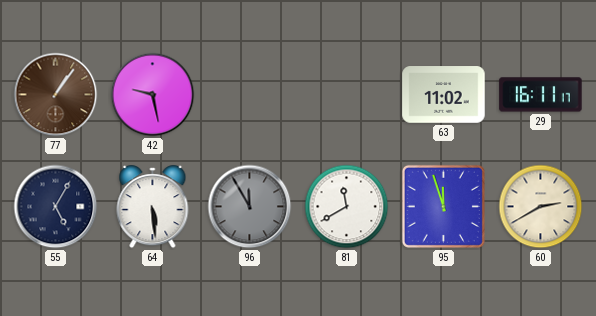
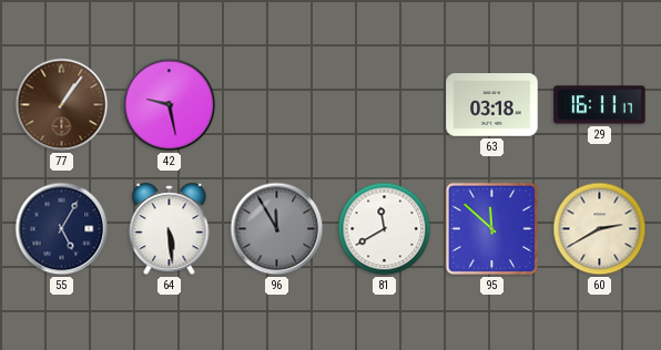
63: 11:02 -> 03:18 (492, 105)
95: 11:57 -> 11:52 (491, 228)
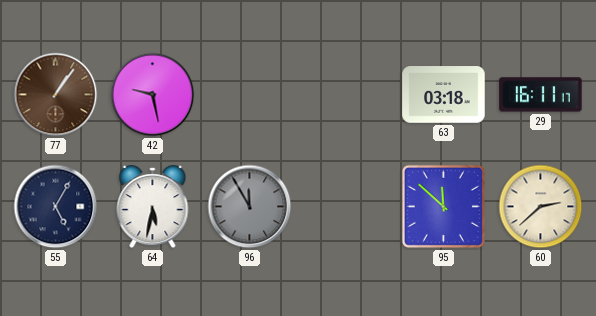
64: 5:29 -> 5:32 (153, 207)
81: 11:40 -> none (385, 229)
60: 2:40 -> 2:38 (541, 207)
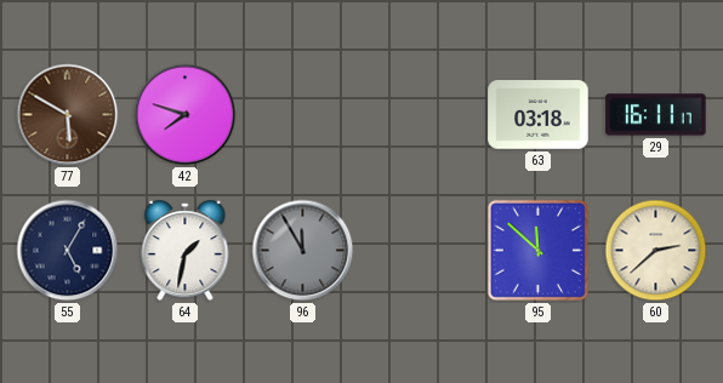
77: 1:06 -> 5:50 (68, 115)
42: 9:28 -> 7:48 (186, 115)
64: 5:32 -> 1:32 (186, 251)
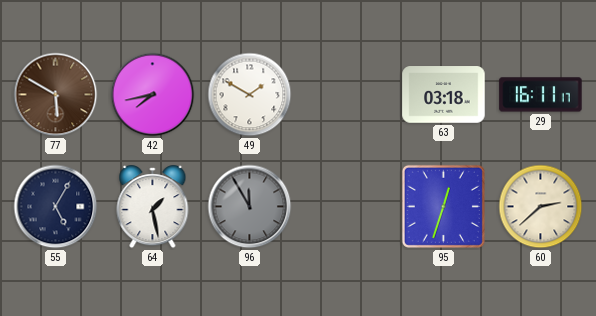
42: 7:48 -> 7:43 (153, 95)
49: none -> 1:50 (250, 95)
64: 1:32 -> 1:28 (153, 207)
95: 11:52 -> 12:33 (443, 206)
